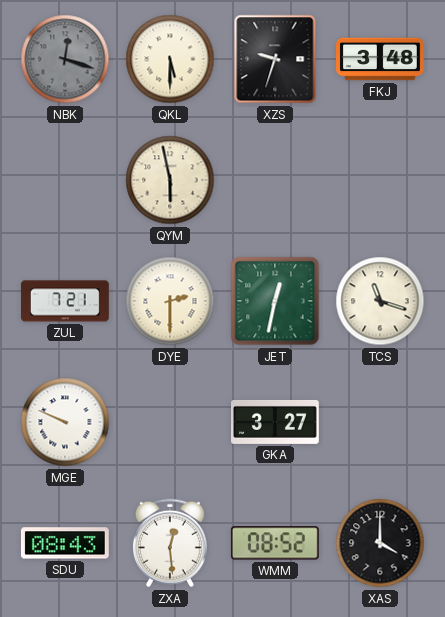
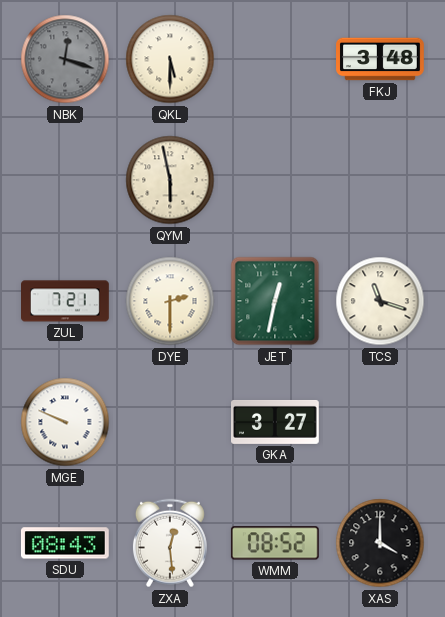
XZS: 9:33 -> none (275, 59)
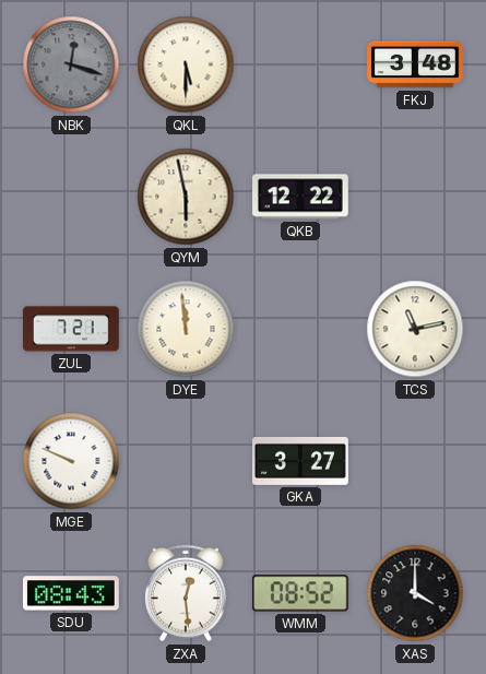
QKB: none -> 12:22 (301, 197)
DYE: 2:30 -> 11:59 (186, 329)
JET: 12:32 -> none (275, 301)
TCS: 11:18 -> 11:13 (415, 329)
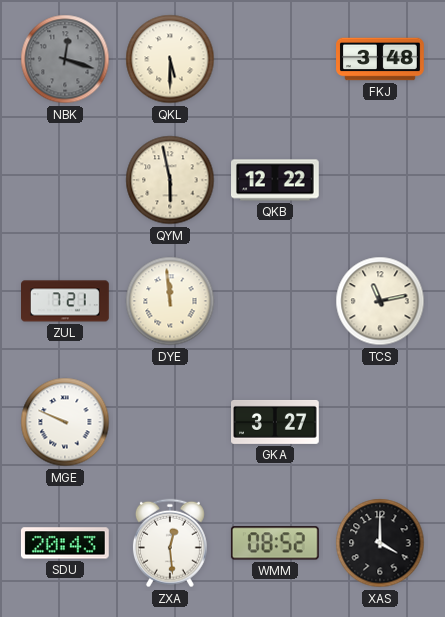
SDU: 08:43 -> 20:43 (65, 543)
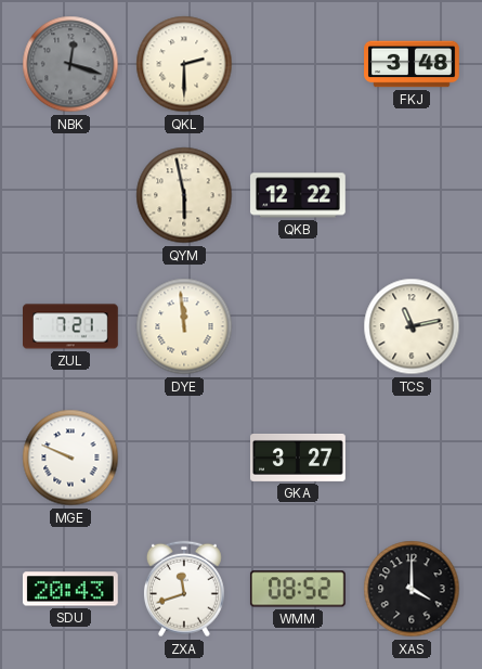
QKL: 5:30 -> 2:30 (184, 64)
ZXA: 12:29 -> 11:42 (184, 589)
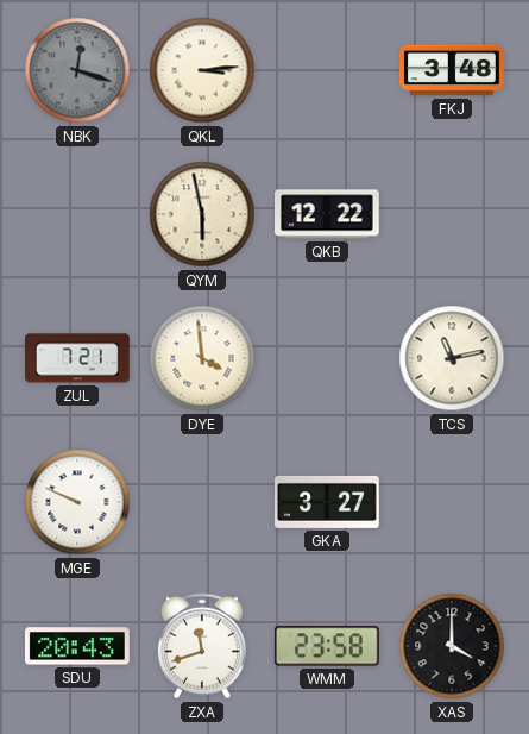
QKL: 2:30 -> 3:14 (202, 70)
DYE: 11:59 -> 3:59 (202, 358)
WMM: 08:52 -> 23:58 (327, 646)
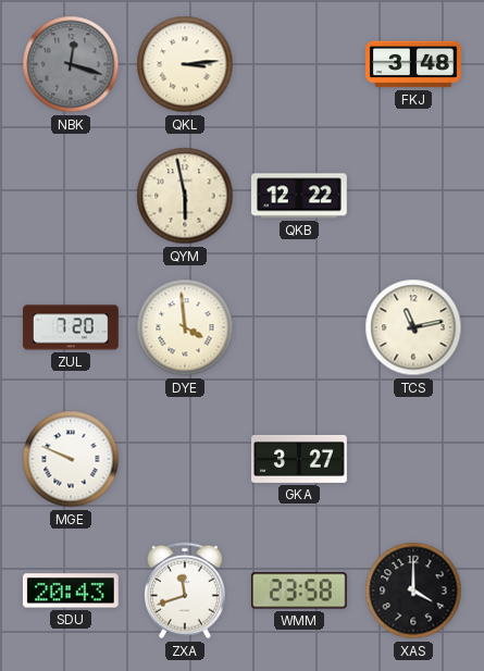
ZUL: 7:21 -> 7:20 (72, 327)
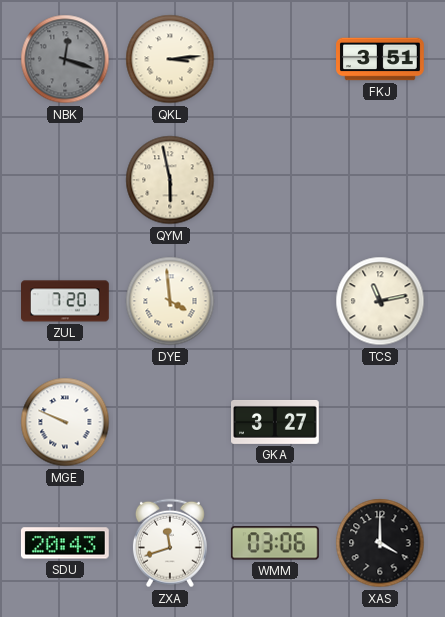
FKJ: 3:48 -> 3:51 (380, 59)
QKB: 12:22 -> none (300, 196)
WMM: 23:58 -> 03:06 (275, 543)
